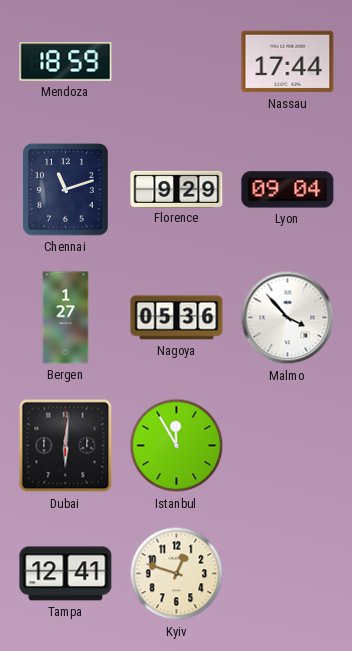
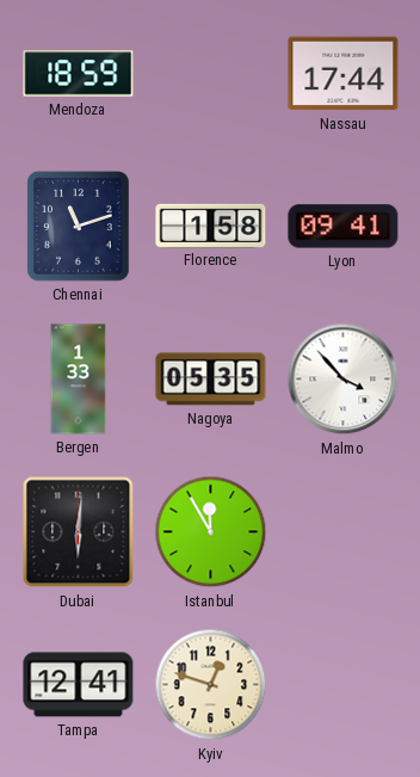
Florence: 9:29 -> 1:58 (211, 226)
Lyon: 09:04 -> 09:41 (344, 227)
Bergen: 1:27 -> 1:33 (79, 380)
Nagoya: 05:36 -> 05:35 (211, 380)
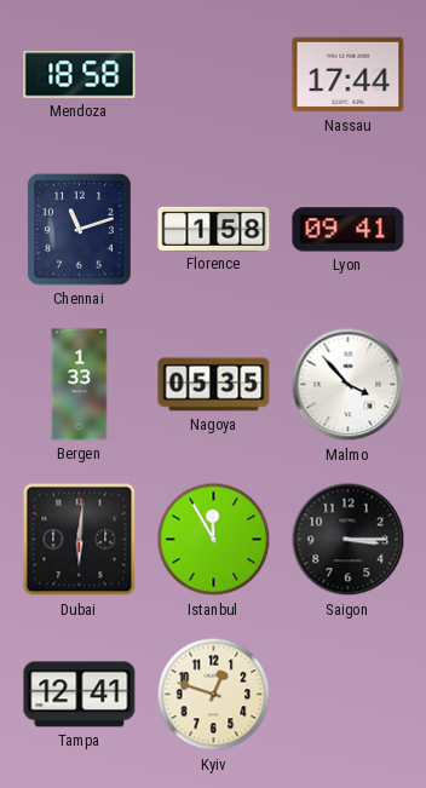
Mendoza: 18:59 -> 18:58 (80, 75)
Saigon: none -> 3:15 (349, 540)
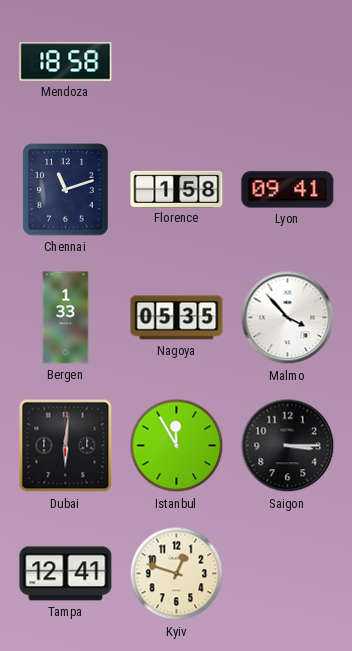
Nassau: 17:44 -> none (349, 75)
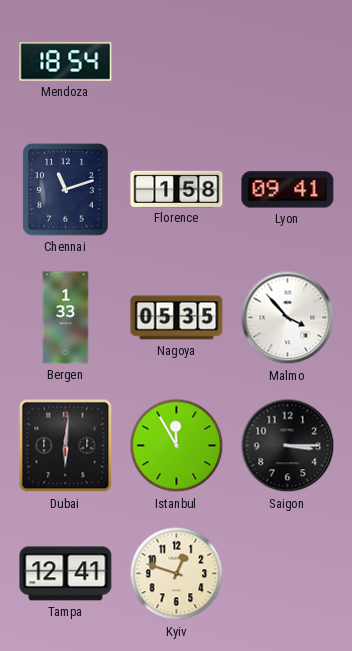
Mendoza: 18:58 -> 18:54 (66, 62)
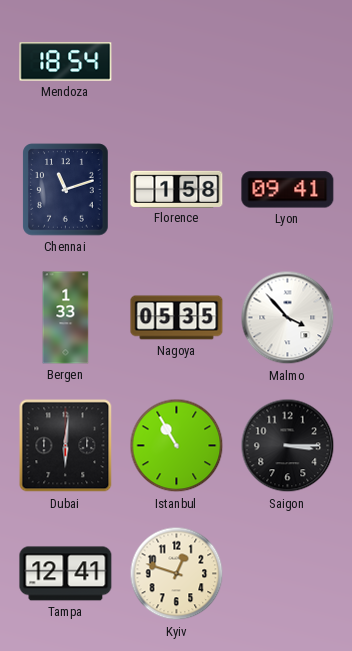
Istanbul: 11:55 -> 10:55 (177, 446)
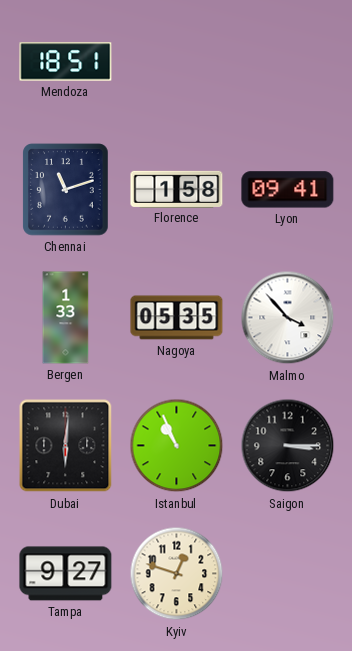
Mendoza: 18:54 -> 18:51 (66, 62)
Istanbul: 10:55 -> 10:56 (177, 446)
Tampa: 12:41 -> 9:27 (66, 574)
